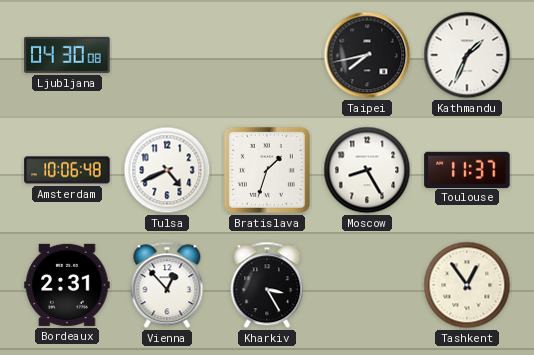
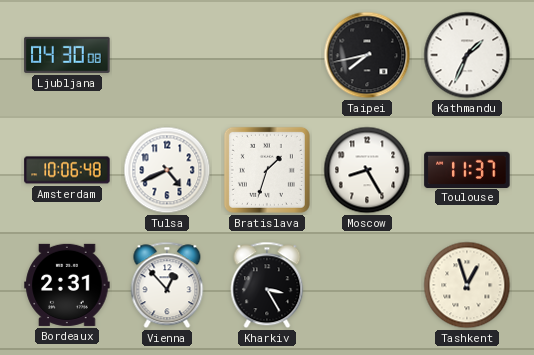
Tashkent: 12:54 -> 12:57 (467, 285)
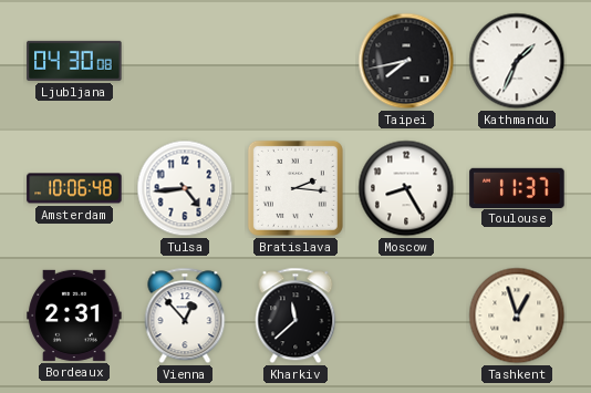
Tulsa: 4:41 -> 4:44 (185, 188)
Bratislava: 1:33 -> 2:16 (295, 188)
Kharkiv: 3:25 -> 11:38 (295, 316)
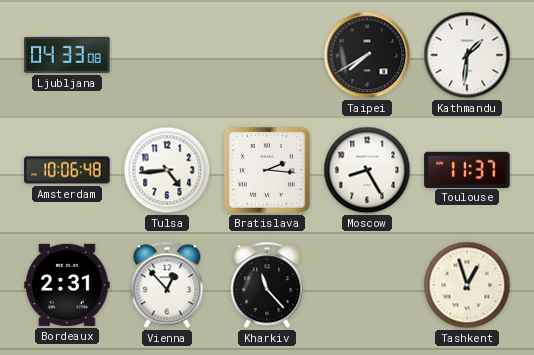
Ljubljana: 04:30 -> 04:33 (67, 55)
Taipei: 7:43 -> 7:40 (367, 55)
Kathmandu: 1:34 -> 1:31 (467, 55)
Kharkiv: 11:38 -> 11:23 (267, 285)
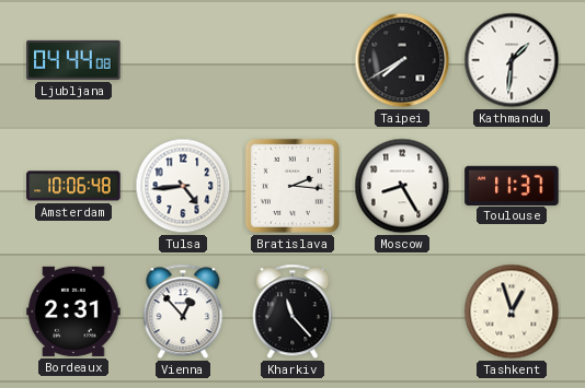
Ljubljana: 04:33 -> 04:44 (73, 60)
